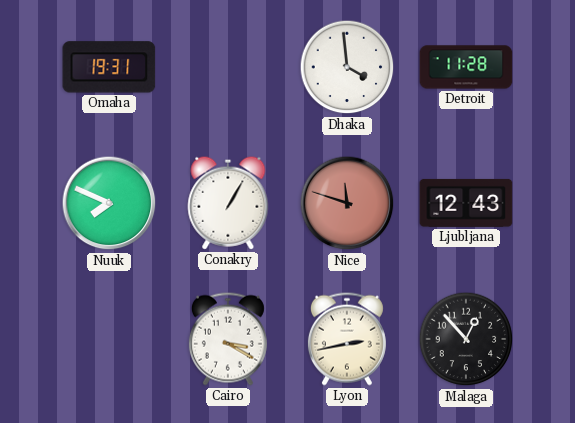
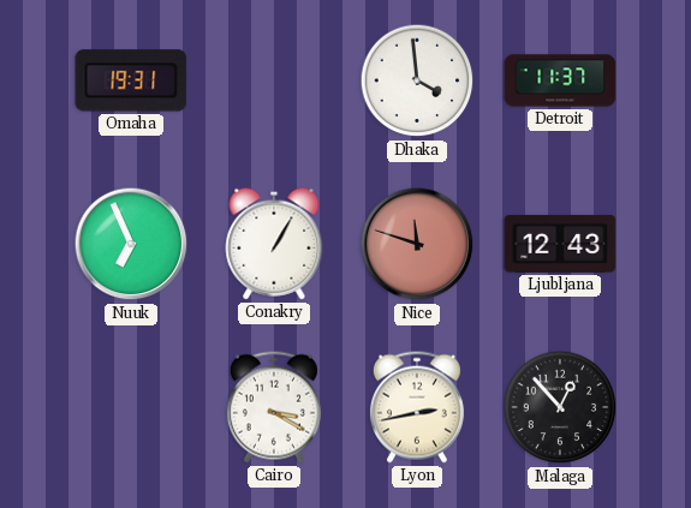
Detroit: 11:28 -> 11:37 (560, 80)
Nuuk: 7:49 -> 6:56 (131, 244)
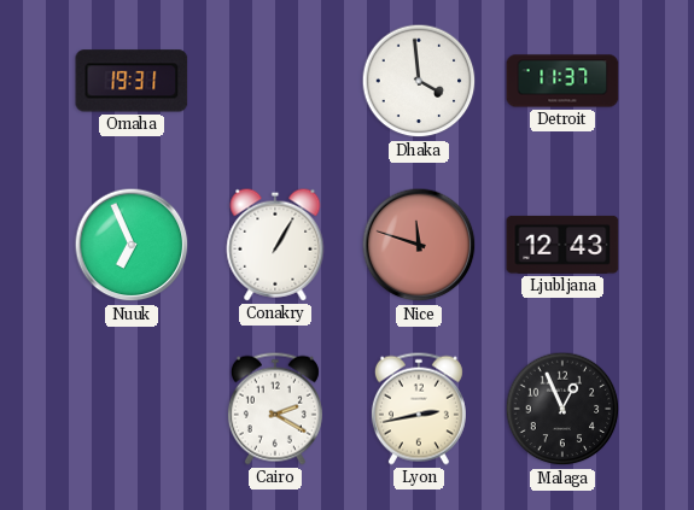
Cairo: 3:20 -> 2:20 (275, 409)
Malaga: 12:53 -> 12:56 (562, 409)
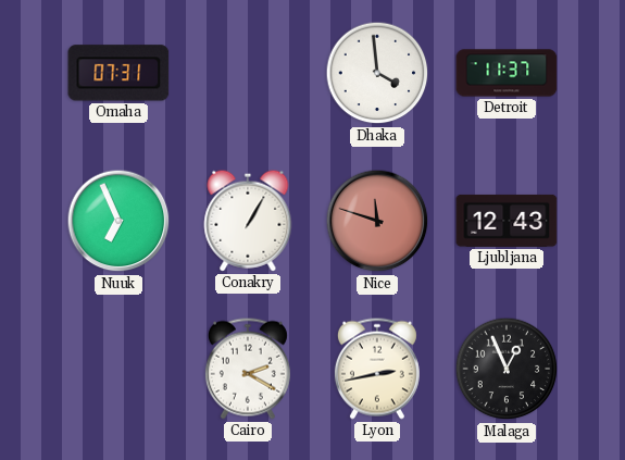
Omaha: 19:31 -> 07:31 (118, 73)
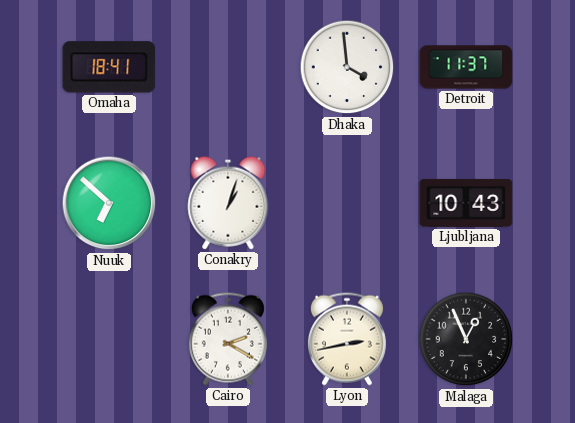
Omaha: 07:31 -> 18:41 (109, 67)
Nuuk: 6:56 -> 6:52 (109, 203)
Conakry: 1:05 -> 1:03 (228, 203)
Nice: 11:48 -> none (377, 221)
Ljubljana: 12:43 -> 10:43 (466, 203)
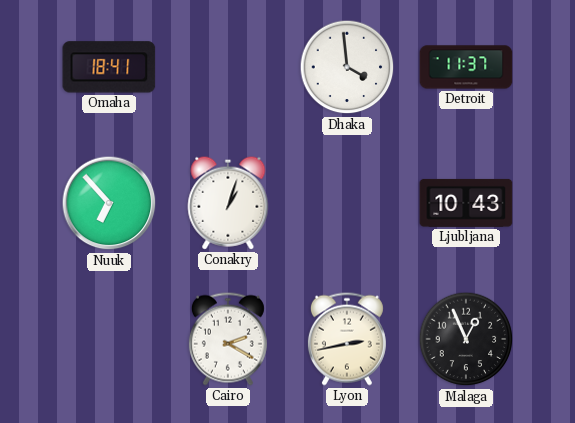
Nuuk: 6:52 -> 6:53 (109, 203)
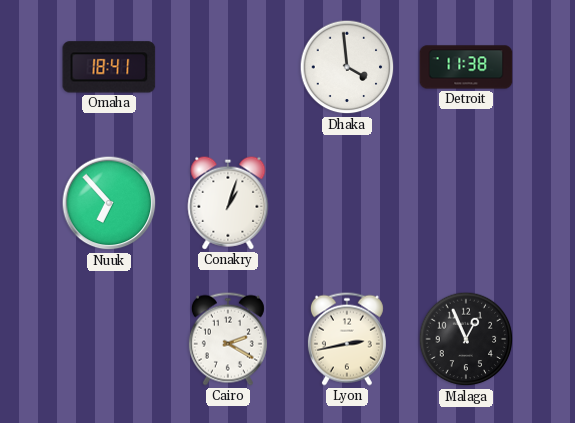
Detroit: 11:37 -> 11:38 (466, 67)
Ljubljana: 10:43 -> none (466, 203)
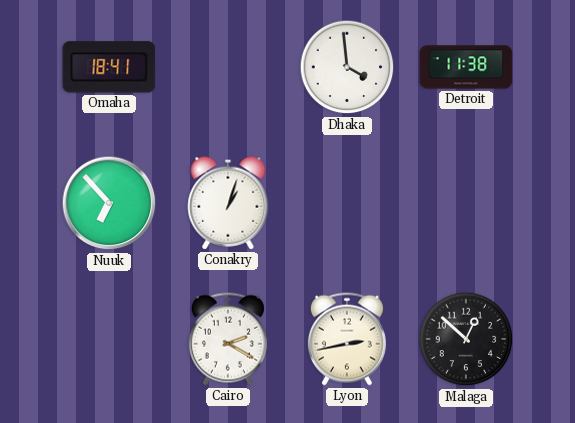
Malaga: 12:56 -> 12:52 (466, 339)
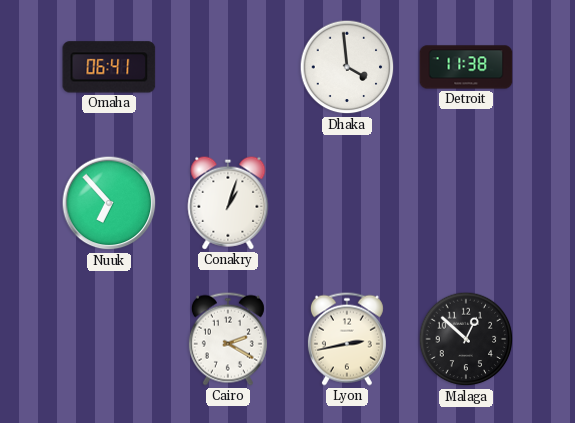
Omaha: 18:41 -> 06:41 (109, 67)
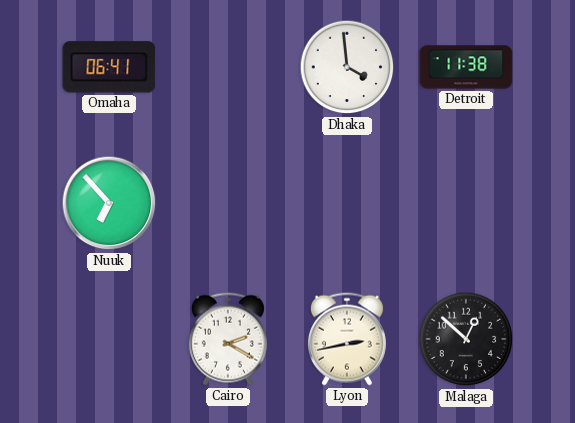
Conakry: 1:03 -> none (228, 203)
